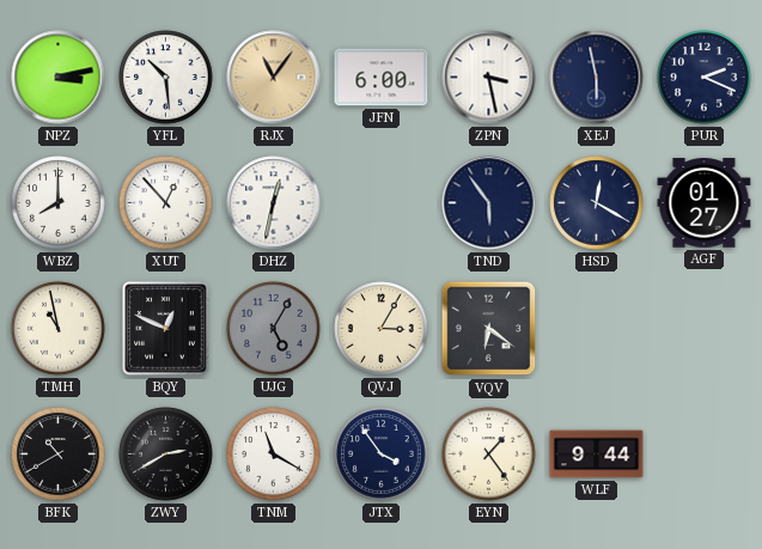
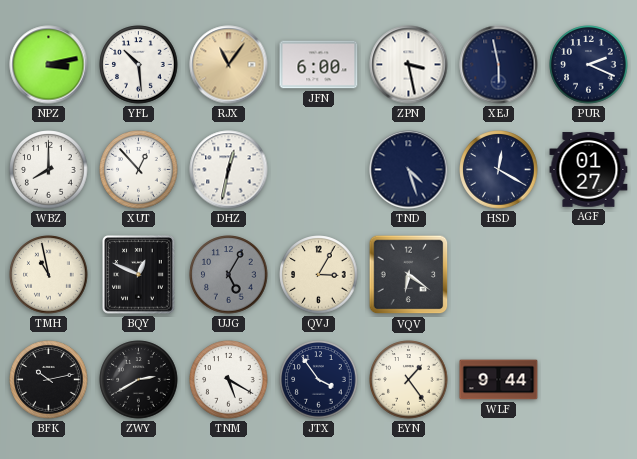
TND: 5:54 -> 4:27 (409, 170)
BFK: 10:40 -> 10:13 (49, 380)
TNM: 11:20 -> 5:20 (229, 380)
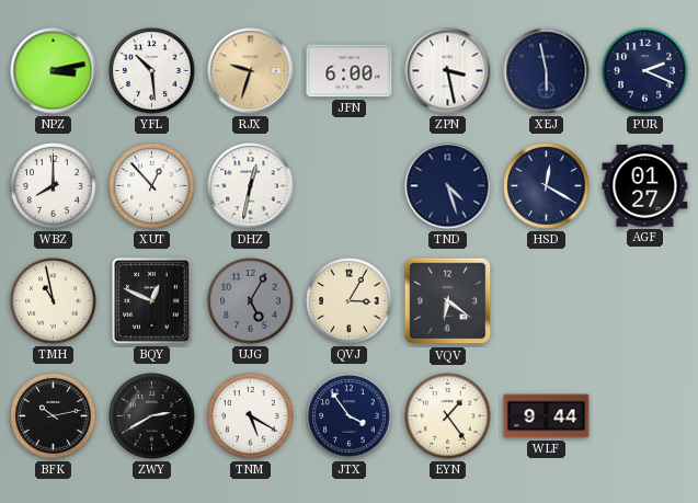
RJX: 11:06 -> 9:33 (251, 71)
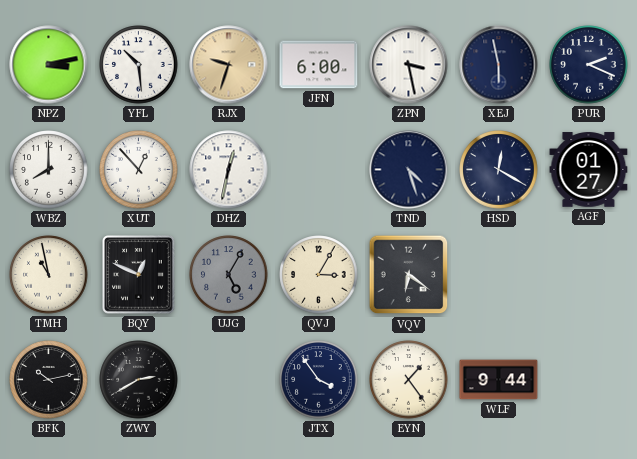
TNM: 5:20 -> none (251, 416)
